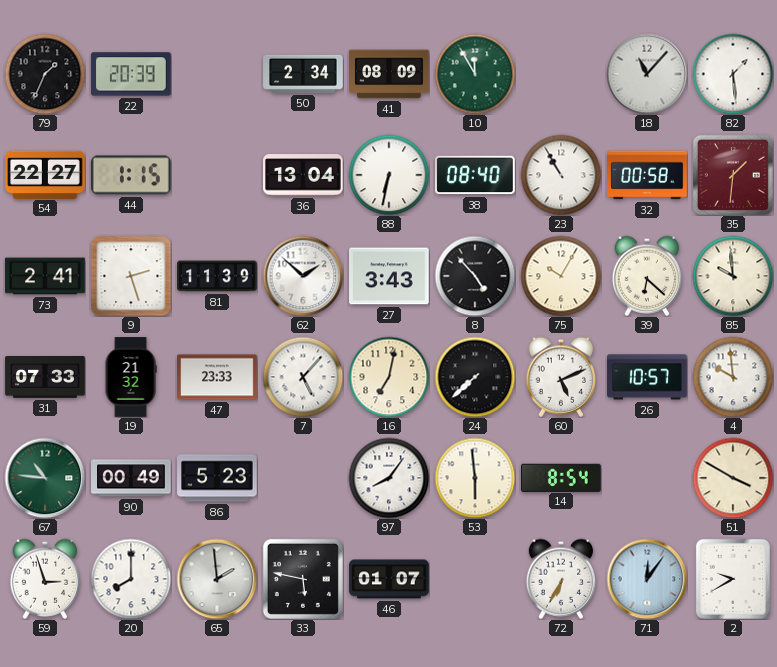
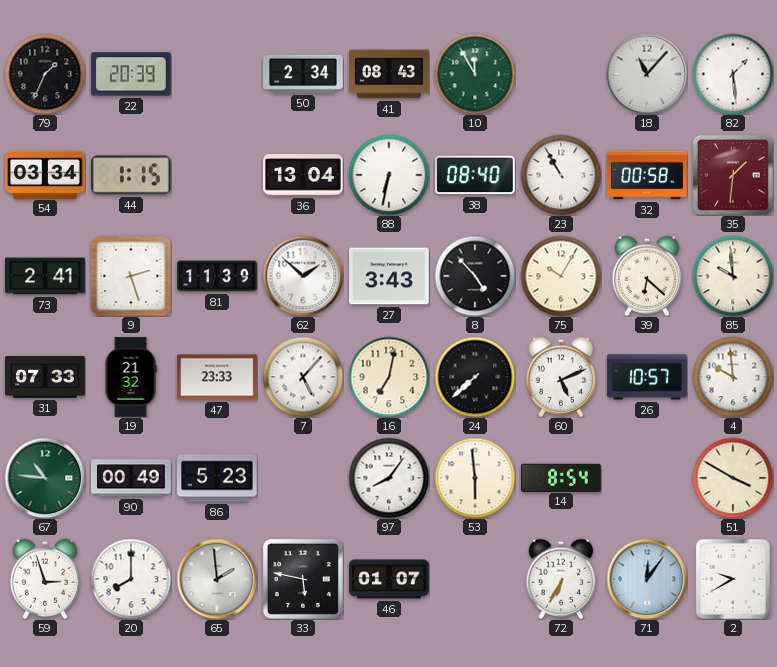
41: 08:09 -> 08:43 (389, 74)
54: 22:27 -> 03:34 (45, 174)
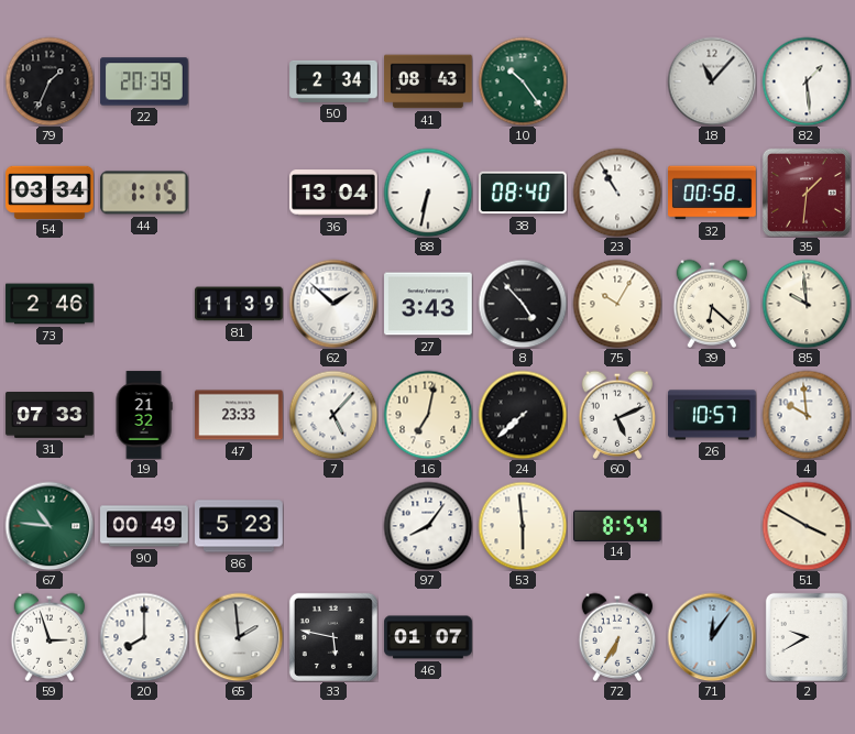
10: 11:55 -> 10:24 (523, 81)
73: 2:41 -> 2:46 (50, 304)
9: 2:27 -> none (131, 276)
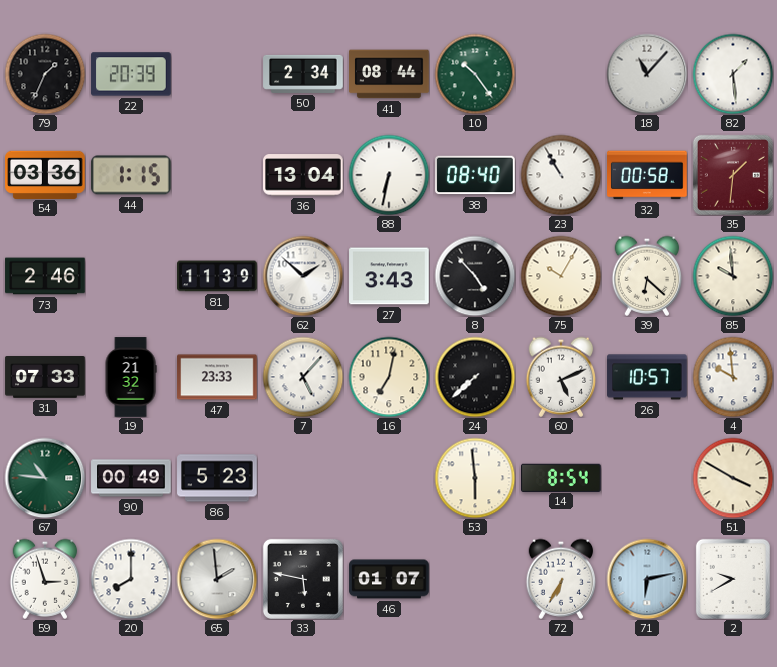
41: 08:43 -> 08:44 (389, 74)
54: 03:34 -> 03:36 (45, 174)
97: 8:06 -> none (428, 526)
71: 12:06 -> 6:13 (647, 579)
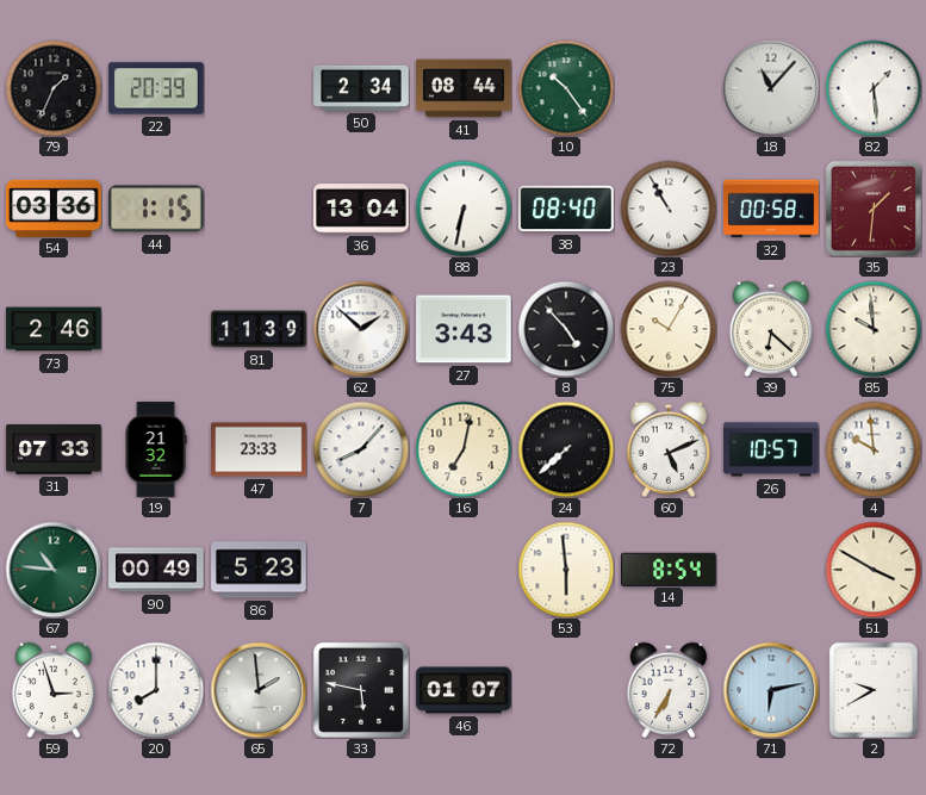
7: 5:07 -> 8:07 (361, 449)
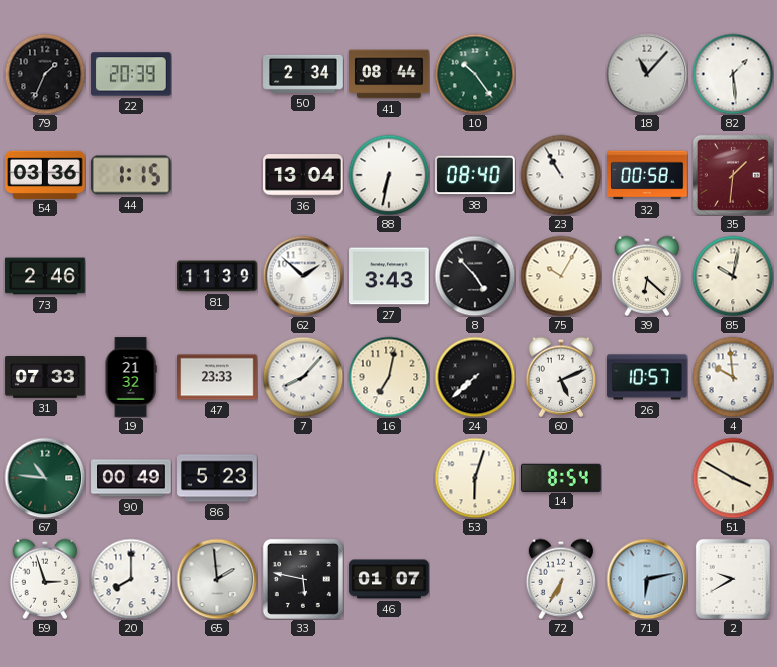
85: 9:59 -> 10:02 (733, 276)
53: 5:59 -> 6:03 (475, 478)
